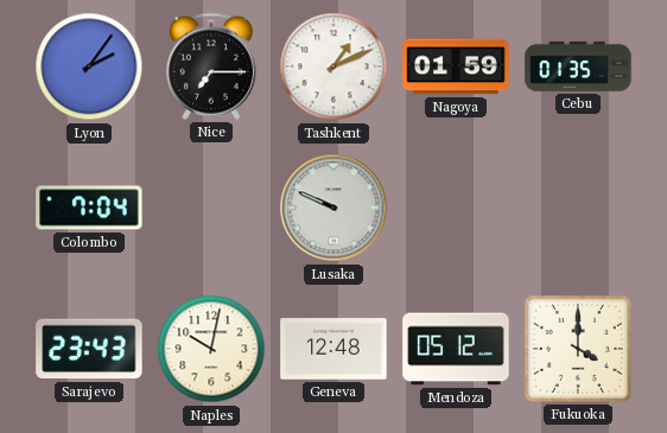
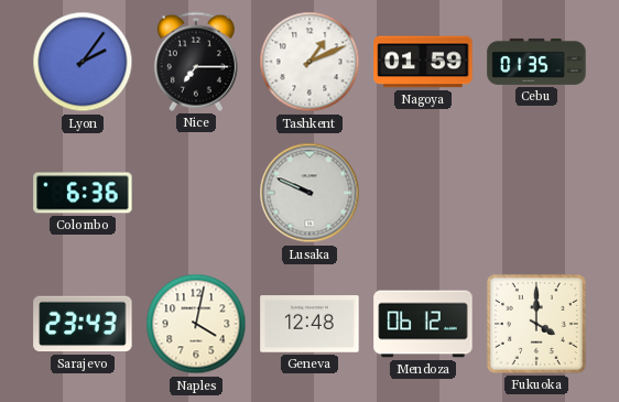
Colombo: 7:04 -> 6:36 (83, 193)
Naples: 10:02 -> 4:02 (196, 324)
Mendoza: 05:12 -> 06:12 (423, 324)
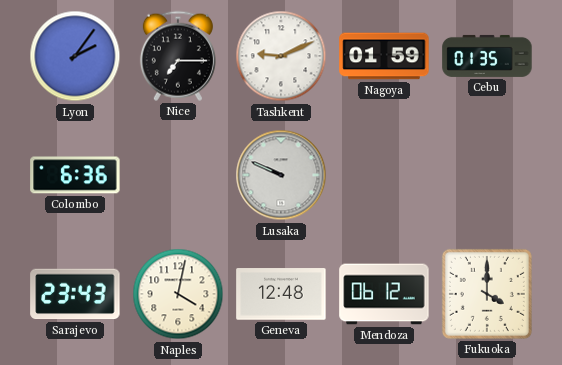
Tashkent: 1:11 -> 9:11 (281, 56)
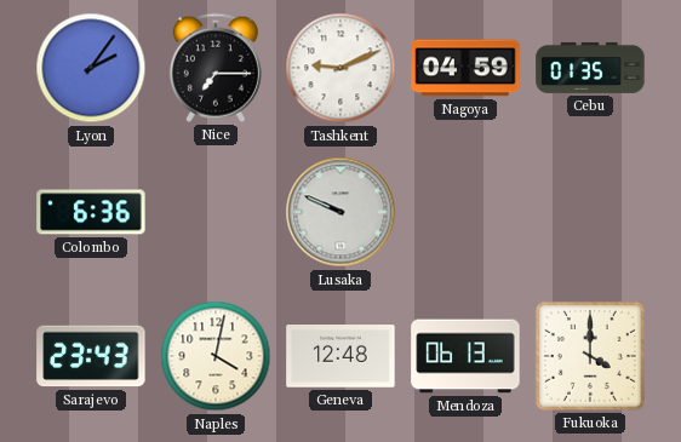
Nagoya: 01:59 -> 04:59 (465, 68)
Mendoza: 06:12 -> 06:13 (465, 356)
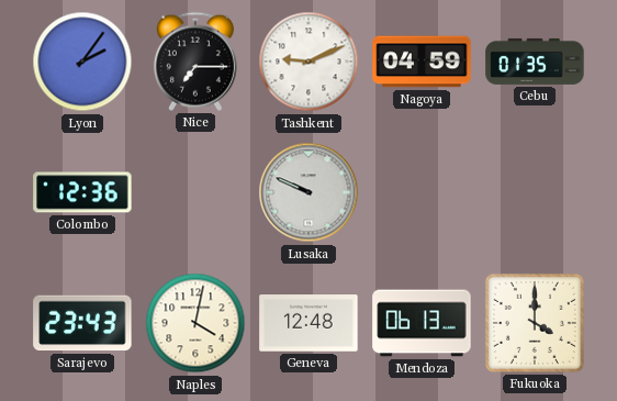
Colombo: 6:36 -> 12:36 (82, 192)
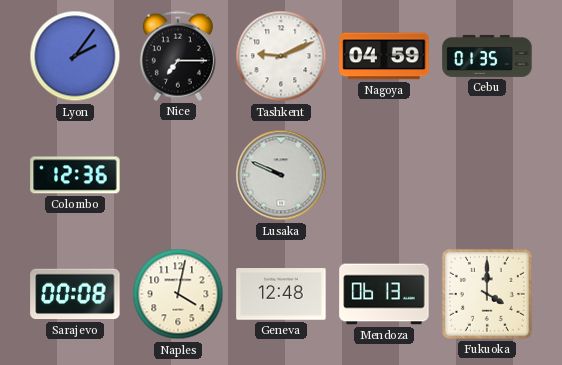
Sarajevo: 23:43 -> 00:08 (75, 294)
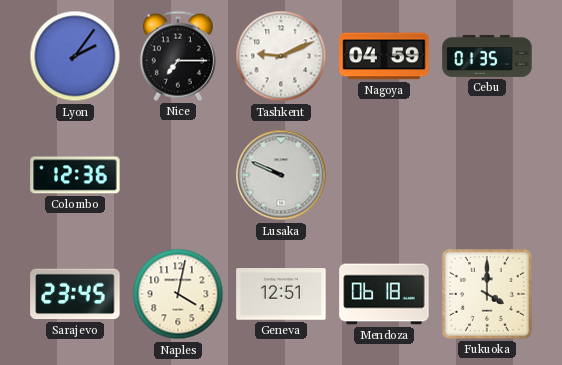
Sarajevo: 00:08 -> 23:45 (75, 294)
Geneva: 12:48 -> 12:51 (281, 294)
Mendoza: 06:13 -> 06:18 (384, 294)
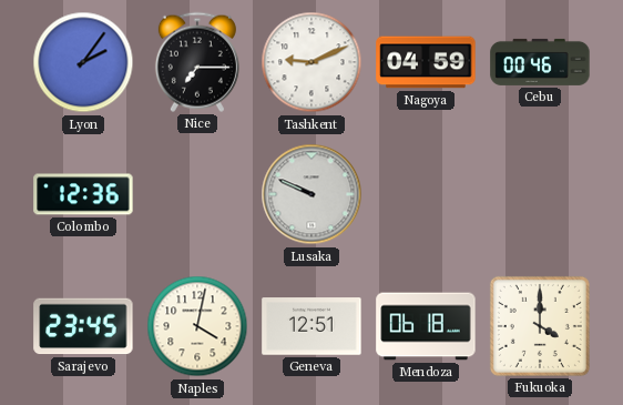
Cebu: 01:35 -> 00:46 (540, 62)
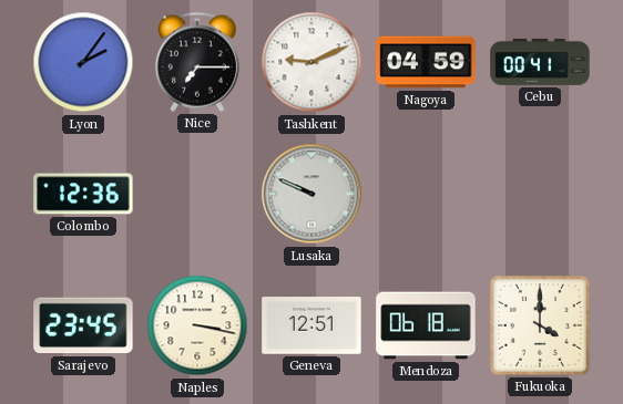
Cebu: 00:46 -> 00:41 (540, 62)
Naples: 4:02 -> 3:17 (197, 325)
